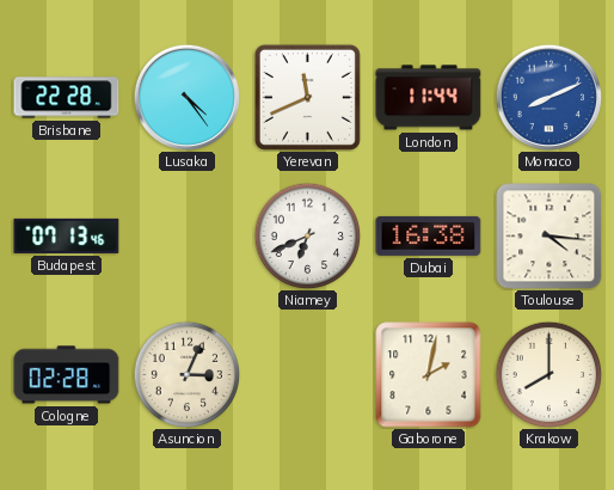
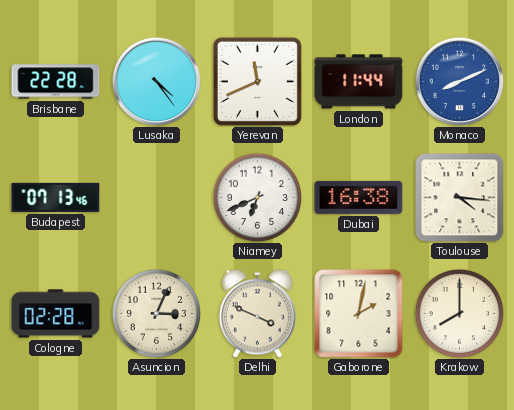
Delhi: none -> 3:49 (257, 314)
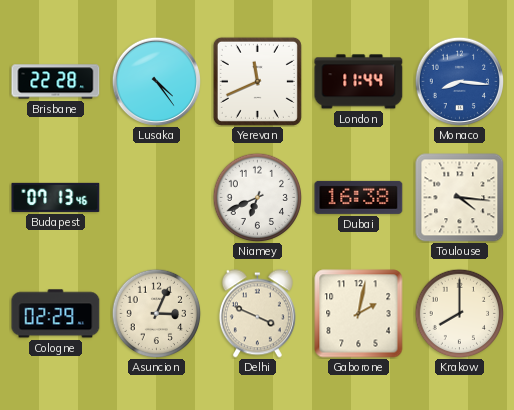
Monaco: 8:11 -> 8:16 (459, 81)
Cologne: 02:28 -> 02:29 (56, 314)
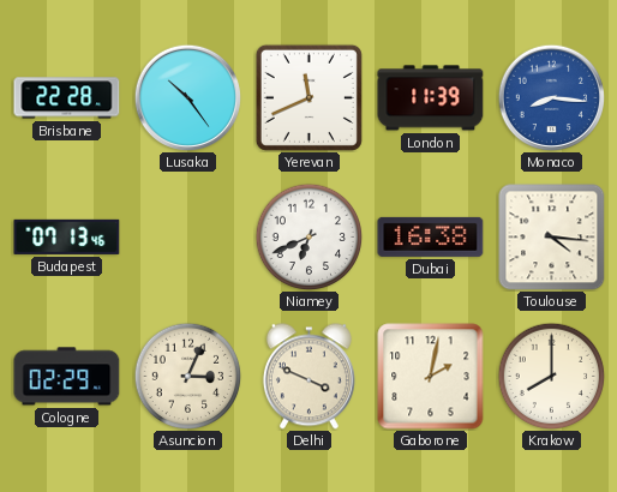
Lusaka: 4:24 -> 10:24 (187, 97)
London: 11:44 -> 11:39 (431, 98)
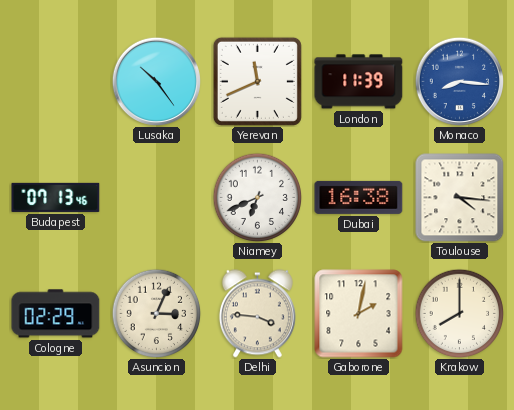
Brisbane: 22:28 -> none (67, 98)
Delhi: 3:49 -> 3:46 (257, 314)
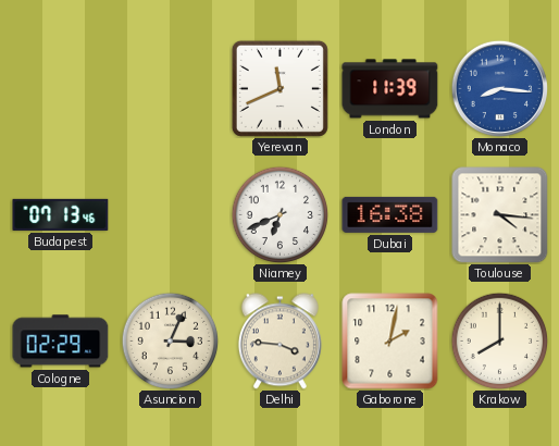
Lusaka: 10:24 -> none (156, 81)
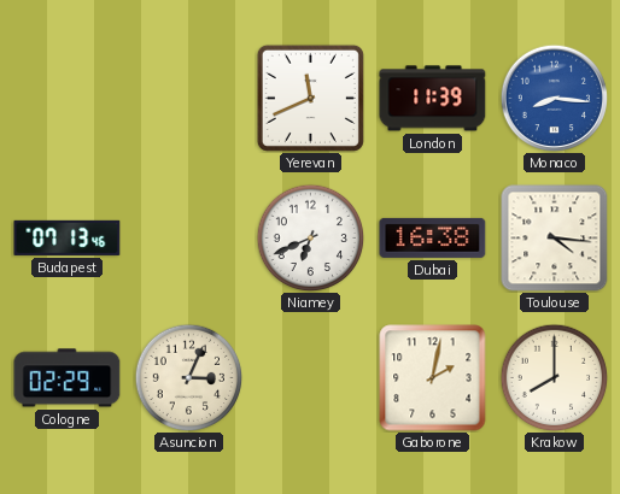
Delhi: 3:46 -> none (279, 342)
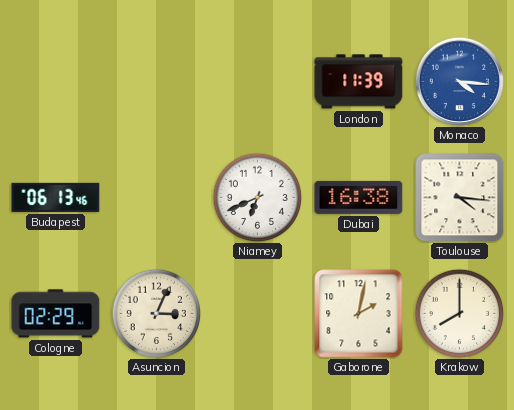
Yerevan: 11:41 -> none (310, 98)
Monaco: 8:16 -> 4:16 (459, 81)
Budapest: 07:13 -> 06:13 (56, 197)
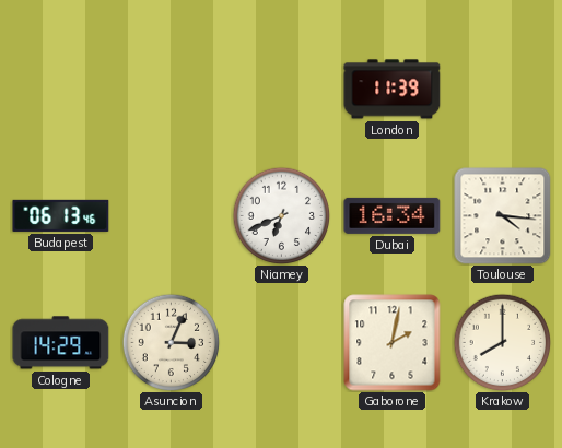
Monaco: 4:16 -> none (459, 81)
Dubai: 16:38 -> 16:34 (393, 215)
Cologne: 02:29 -> 14:29 (61, 343)
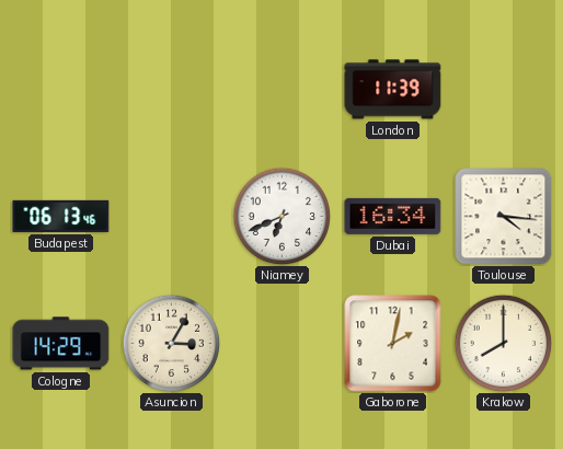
Asuncion: 3:04 -> 3:05 (171, 343)
